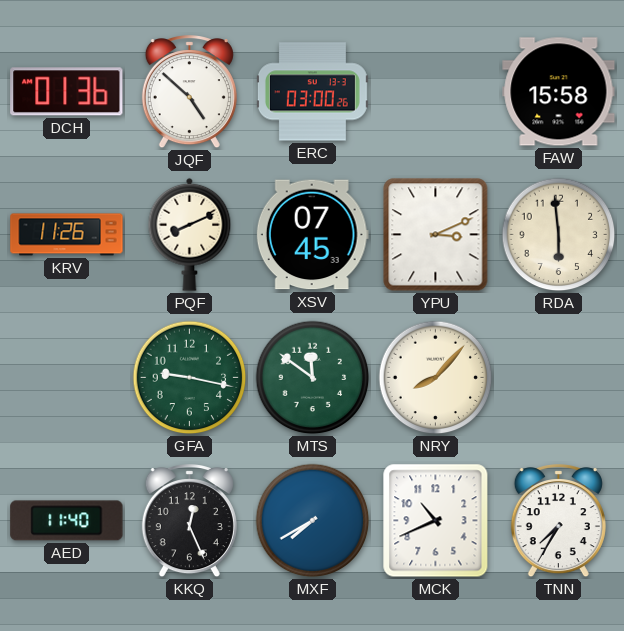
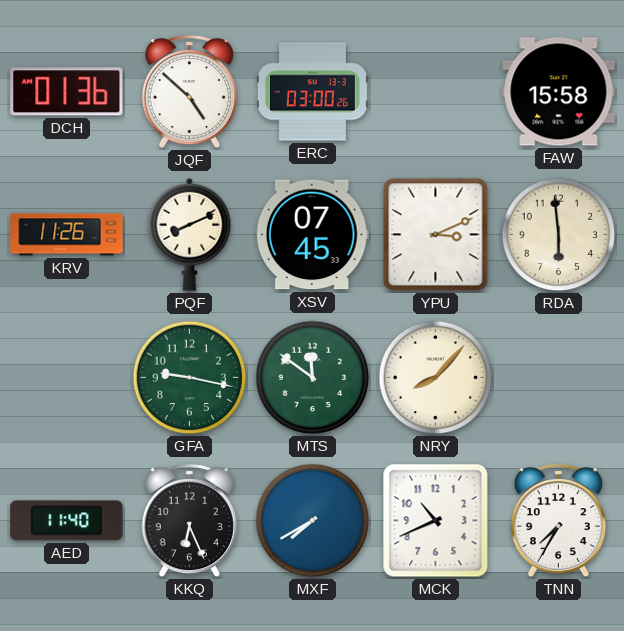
KKQ: 12:26 -> 6:26 (189, 522)
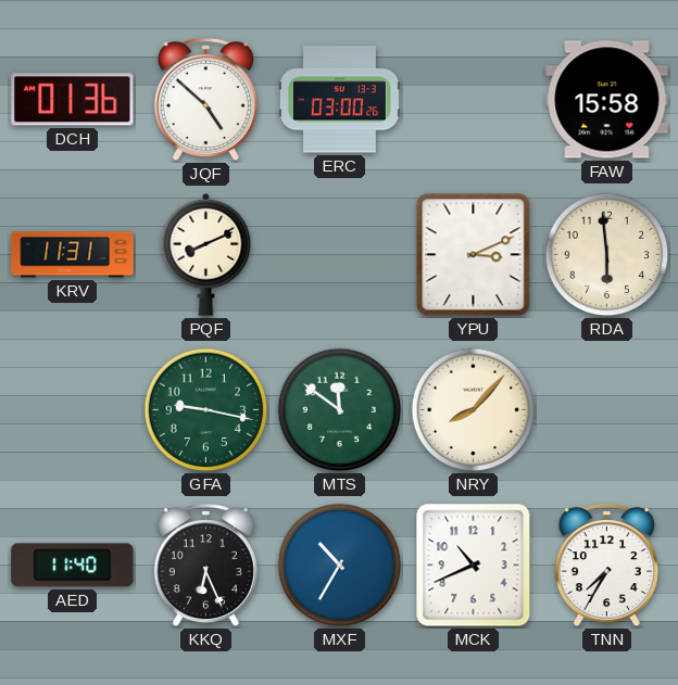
KRV: 11:26 -> 11:31 (73, 255)
XSV: 07:45 -> none (312, 235)
MXF: 7:40 -> 10:35 (340, 566)
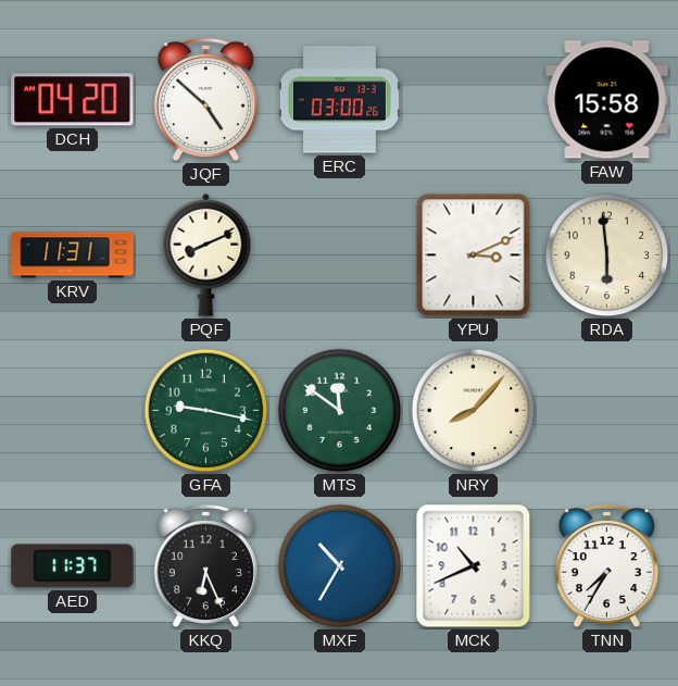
DCH: 01:36 -> 04:20 (73, 100)
AED: 11:40 -> 11:37 (73, 566)
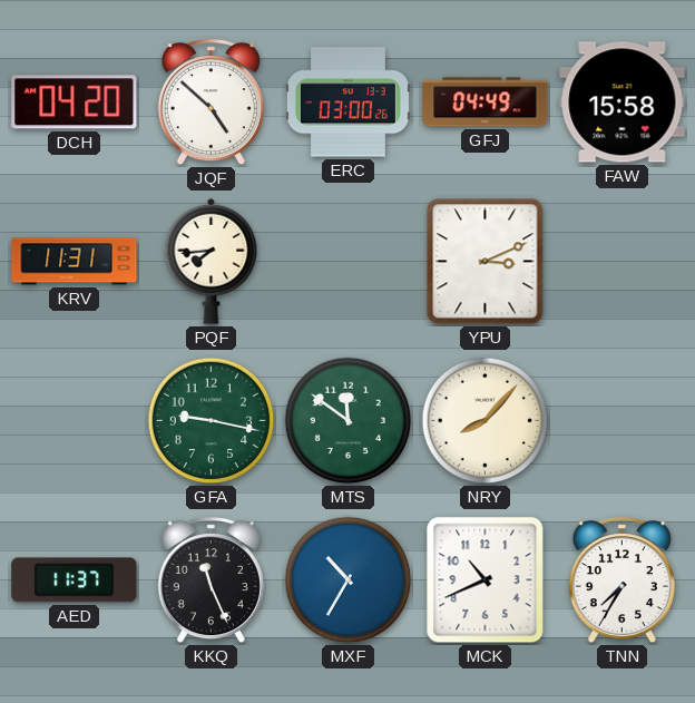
GFJ: none -> 04:49 (486, 102)
PQF: 8:11 -> 7:44 (212, 261)
RDA: 5:59 -> none (607, 255)
KKQ: 6:26 -> 11:26 (211, 582)
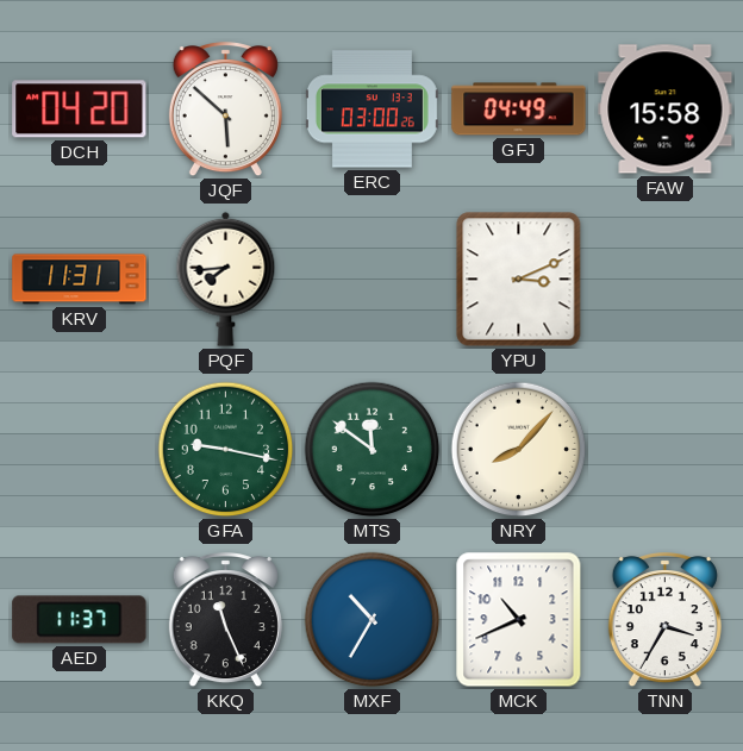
JQF: 4:52 -> 5:52 (225, 111)
TNN: 7:35 -> 3:35 (664, 621)
